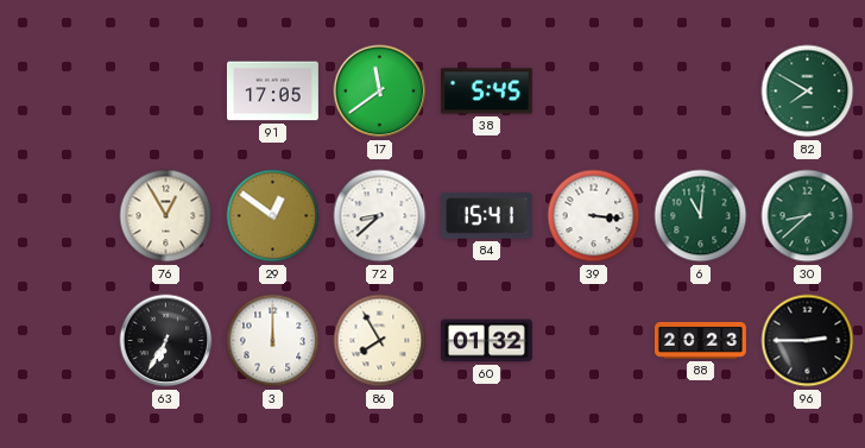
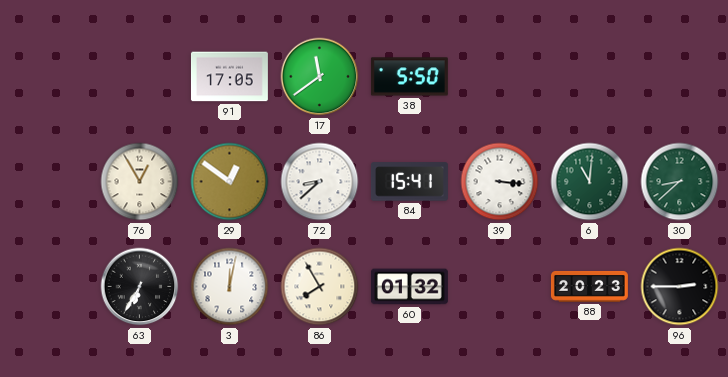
38: 5:45 -> 5:50 (409, 77)
82: 7:50 -> none (808, 92)
3: 12:00 -> 12:02 (230, 287)
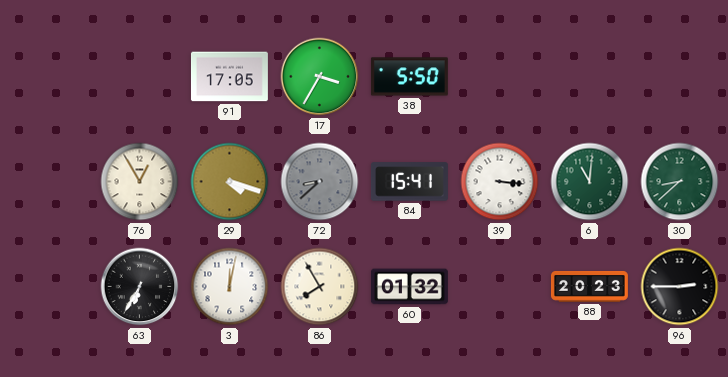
17: 11:39 -> 3:35 (320, 77)
29: 12:51 -> 4:18 (230, 182)
72 dial: white -> grey (320, 182)
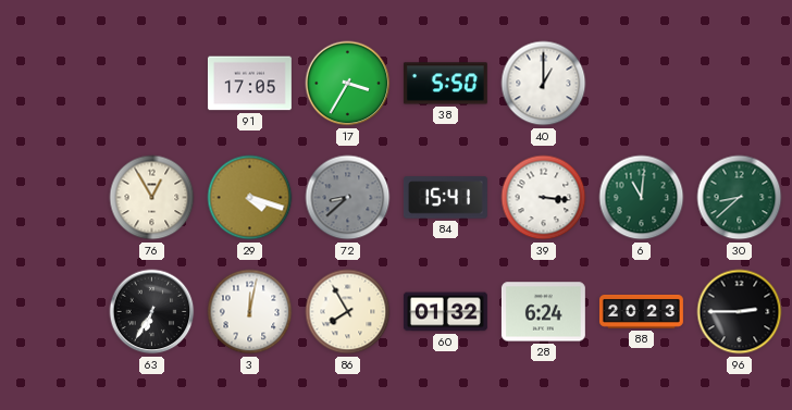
40: none -> 1:00 (544, 84)
28: none -> 6:24 (543, 312)
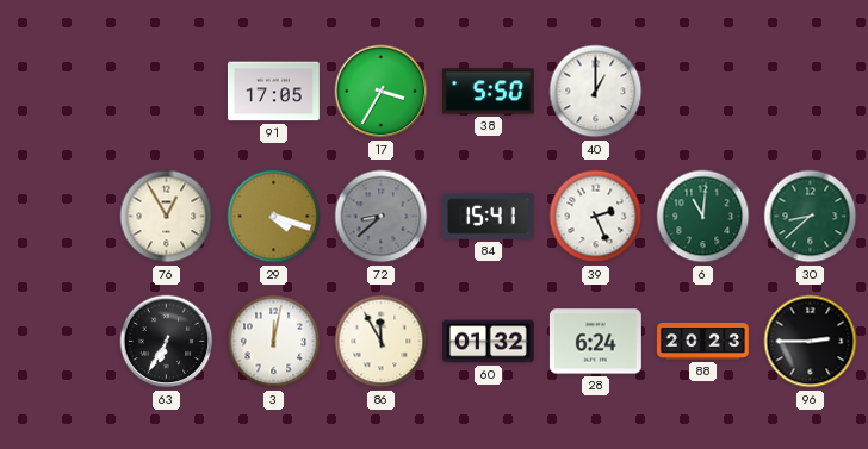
39: 3:16 -> 2:26 (596, 217)
86: 7:55 -> 11:55 (382, 342)
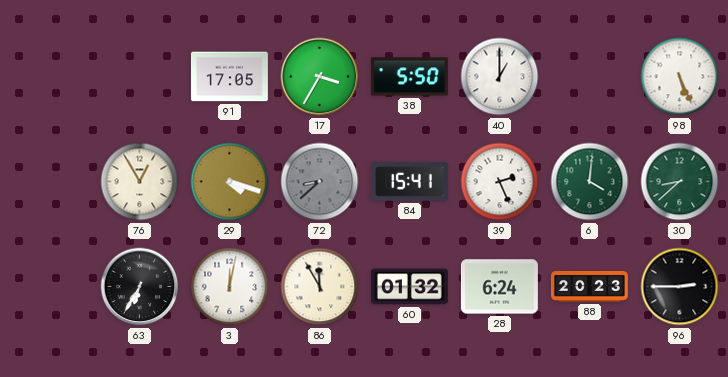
98: none -> 5:26 (680, 77)
6: 11:01 -> 4:01 (590, 182)
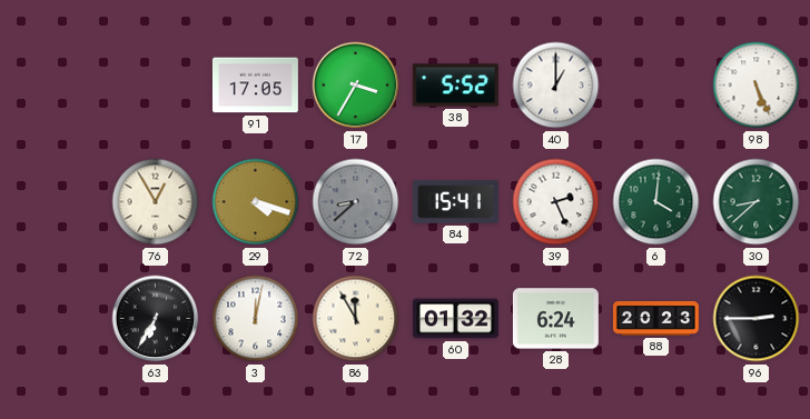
38: 5:50 -> 5:52 (455, 86)
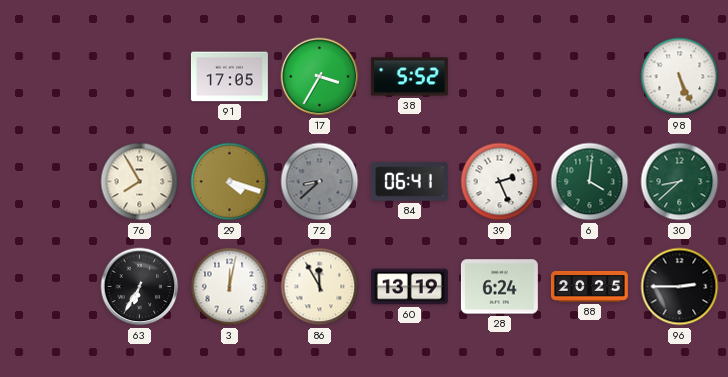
40: 1:00 -> none (556, 86)
76: 12:55 -> 7:55 (140, 182)
84: 15:41 -> 06:41 (409, 182)
60: 01:32 -> 13:19 (409, 287)
88: 20:23 -> 20:25 (589, 286)
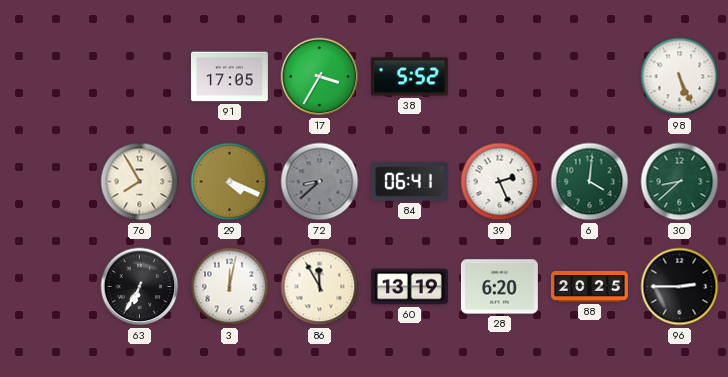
29: 4:18 -> 4:19 (230, 182)
28: 6:24 -> 6:20 (499, 287)
